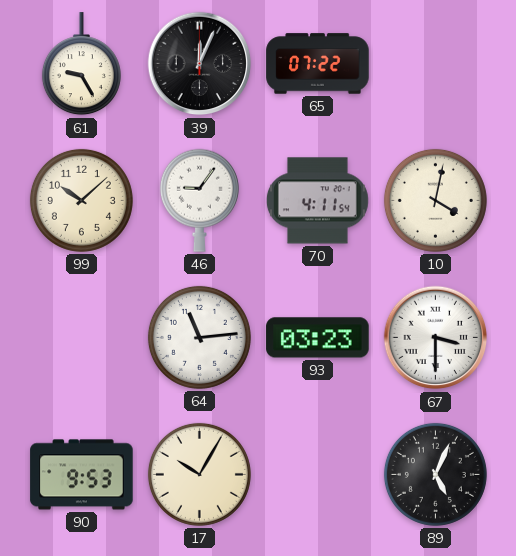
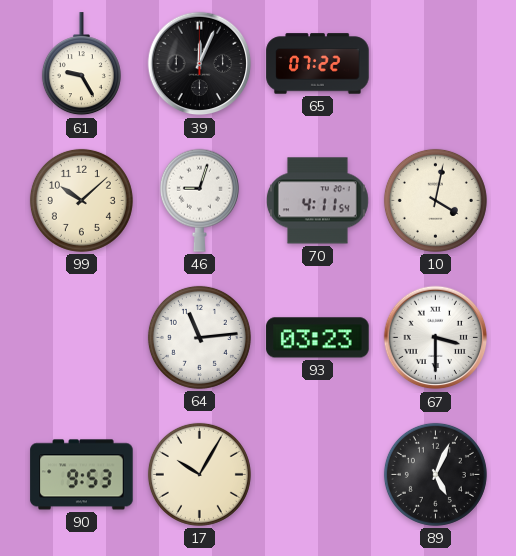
46: 9:06 -> 9:03 (199, 200)
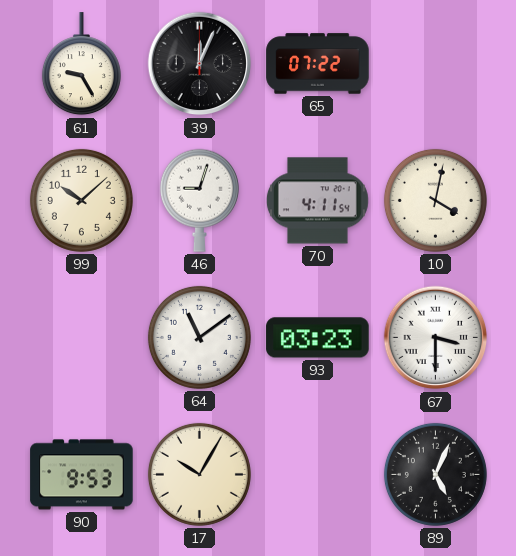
64: 11:14 -> 11:09 (199, 337)
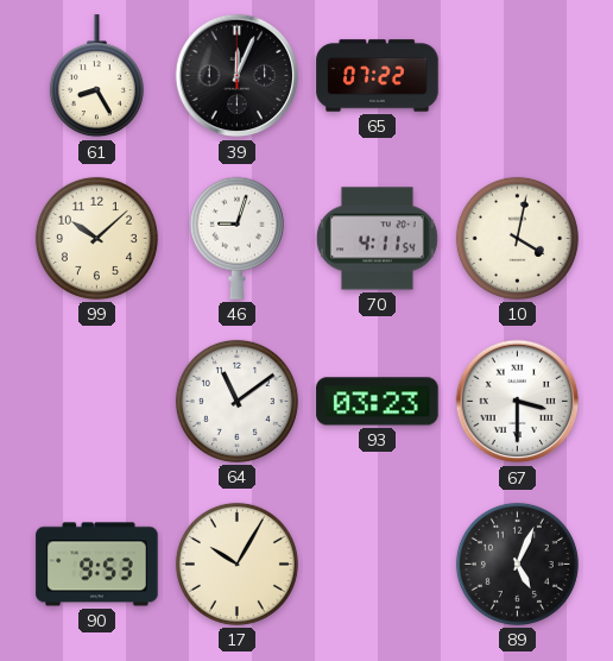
61: 9:25 -> 8:25 (96, 76)
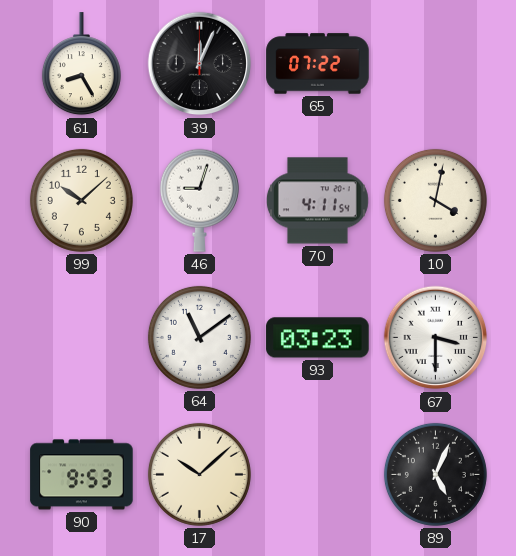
17: 10:05 -> 10:08 (199, 474)
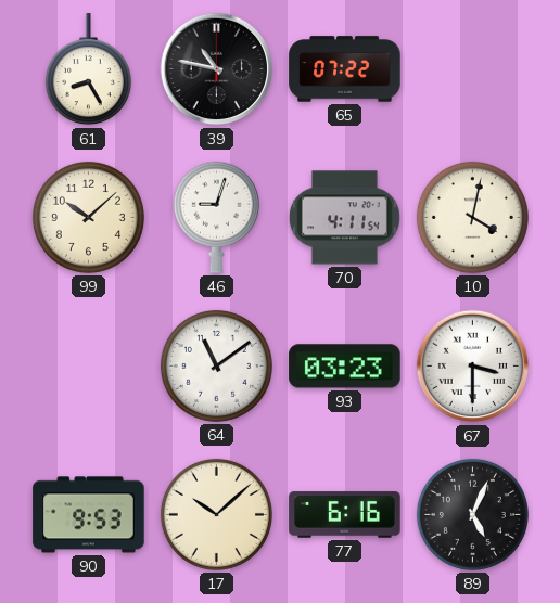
39: 12:04 -> 10:47 (217, 69)
77: none -> 6:16 (345, 515)
